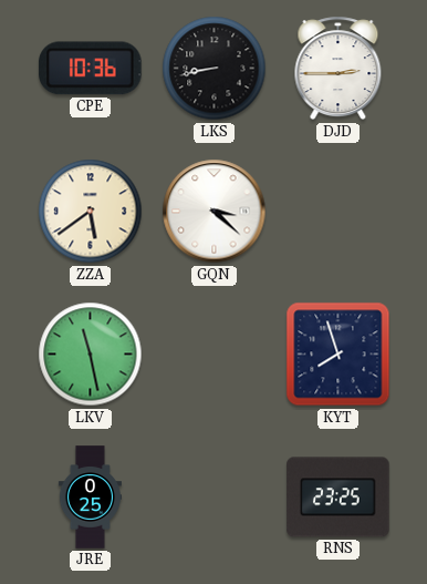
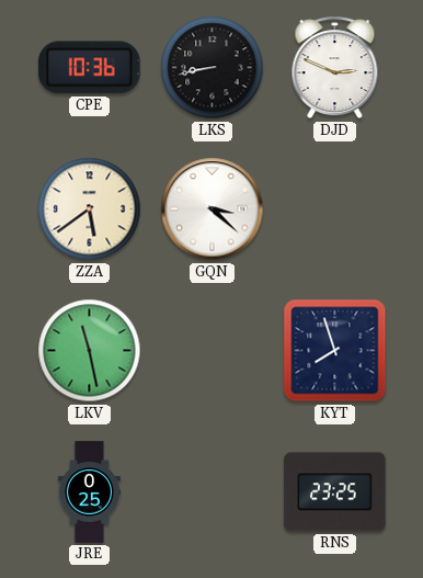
DJD: 2:45 -> 2:49 (335, 68)
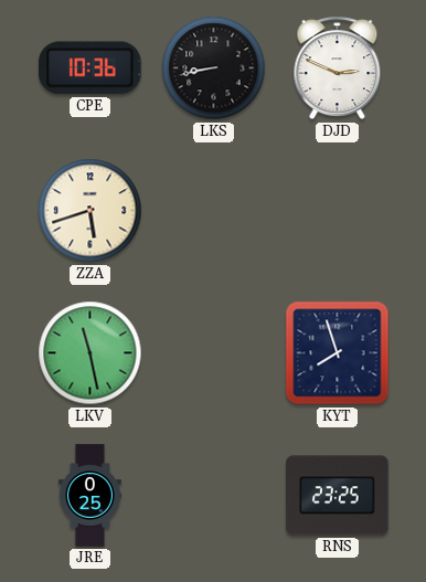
ZZA: 5:39 -> 5:42 (90, 211)
GQN: 3:22 -> none (213, 209)
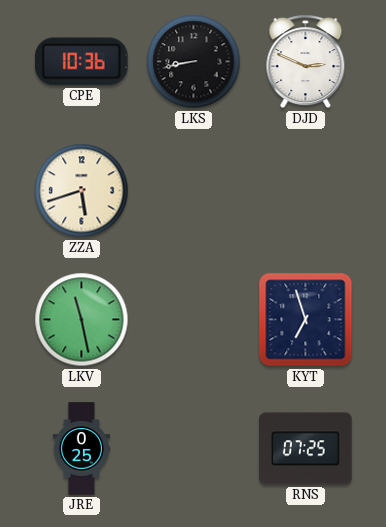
KYT: 7:57 -> 6:57 (306, 320)
RNS: 23:25 -> 07:25 (306, 449)
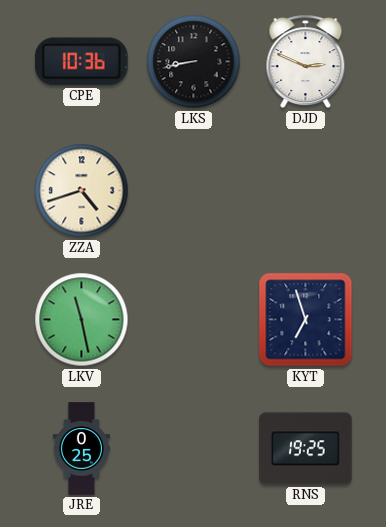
ZZA: 5:42 -> 4:42 (82, 191)
RNS: 07:25 -> 19:25 (306, 449)
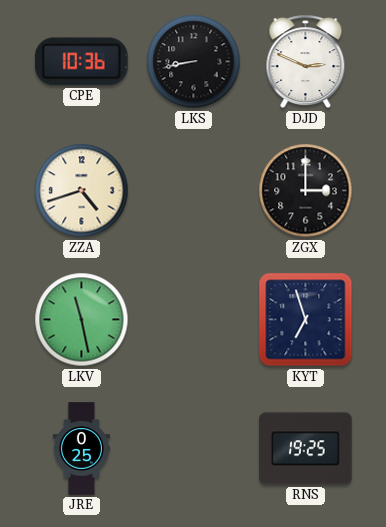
ZGX: none -> 3:00 (306, 191)
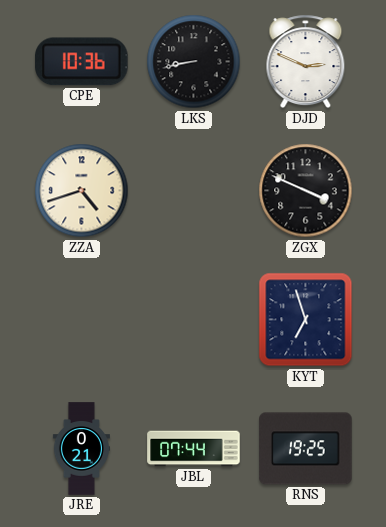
ZGX: 3:00 -> 3:49 (306, 191)
LKV: 11:28 -> none (82, 320)
JRE: 0:25 -> 0:21 (81, 449)
JBL: none -> 07:44 (194, 449)
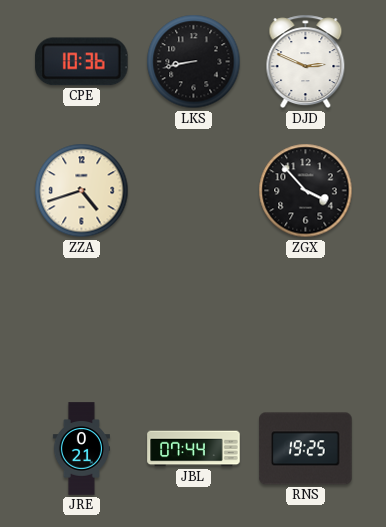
ZGX: 3:49 -> 3:53 (306, 191)
KYT: 6:57 -> none (306, 320)
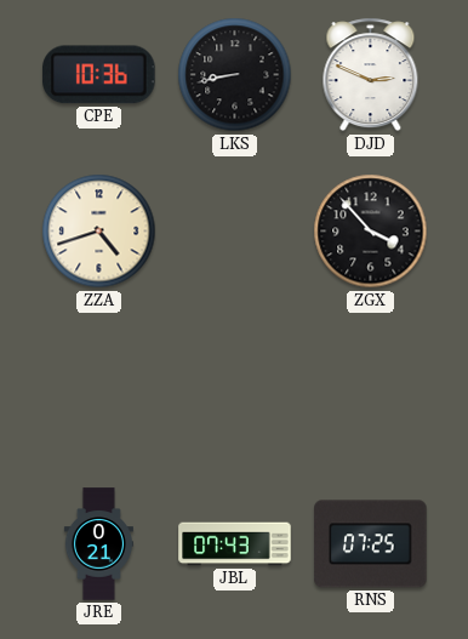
JBL: 07:44 -> 07:43 (235, 544)
RNS: 19:25 -> 07:25 (371, 544)
